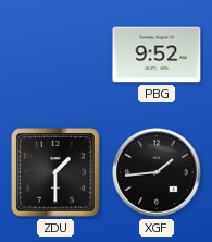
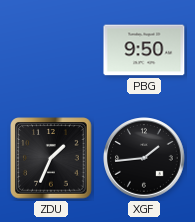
PBG: 9:52 -> 9:50 (144, 50)
ZDU: 1:30 -> 1:34 (51, 158)
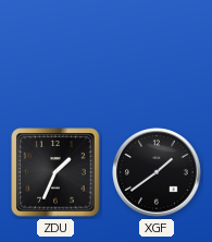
PBG: 9:50 -> none (144, 50)
XGF: 1:44 -> 1:39 (157, 172)
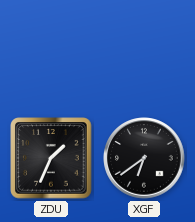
XGF: 1:39 -> 6:39 (144, 158)
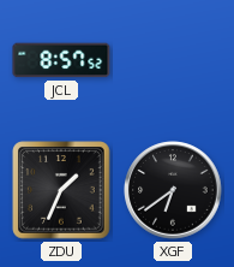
JCL: none -> 8:57 (61, 60)
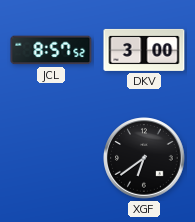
DKV: none -> 3:00 (144, 50)
ZDU: 1:34 -> none (61, 190)
